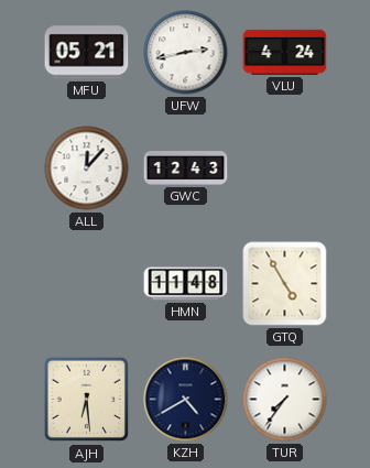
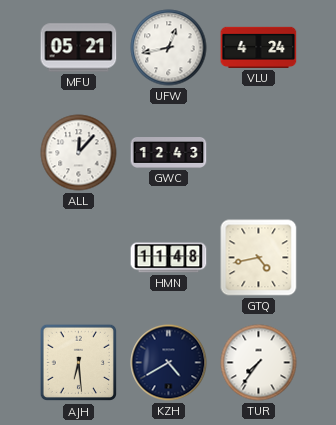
UFW: 2:43 -> 12:43 (169, 48)
GTQ: 4:55 -> 4:43 (259, 258)
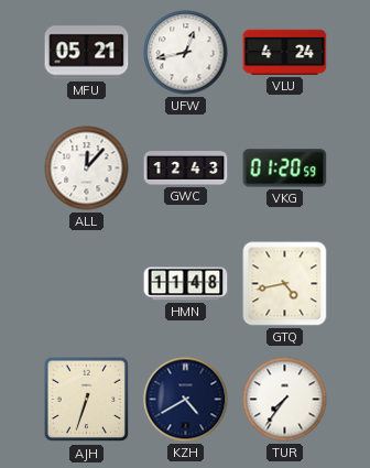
VKG: none -> 01:20 (285, 168)
AJH: 6:29 -> 6:33 (87, 400)
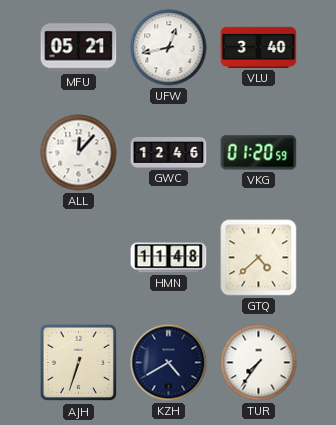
VLU: 4:24 -> 3:40 (259, 47)
GWC: 12:43 -> 12:46 (169, 153)
GTQ: 4:43 -> 4:38 (259, 258)
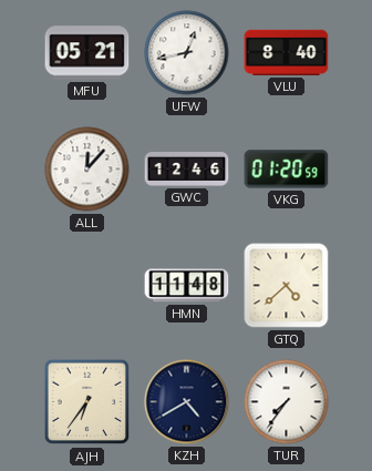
VLU: 3:40 -> 8:40 (287, 52)
AJH: 6:33 -> 6:36 (87, 402)
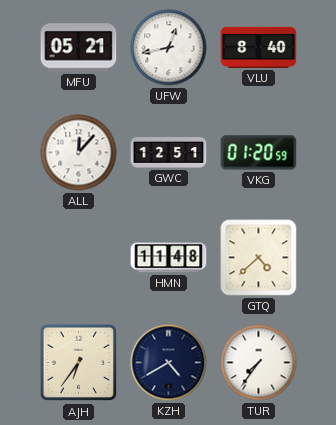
GWC: 12:46 -> 12:51 (169, 153)
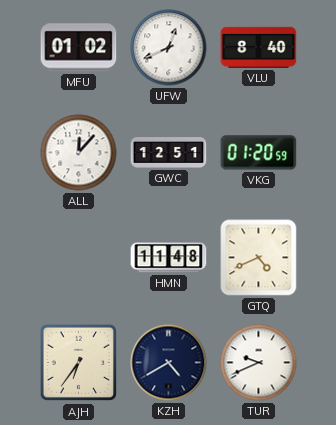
MFU: 05:21 -> 01:02 (79, 48)
UFW: 12:43 -> 12:41 (169, 48)
GTQ: 4:38 -> 4:41 (259, 258)
TUR: 7:36 -> 9:41 (259, 363)
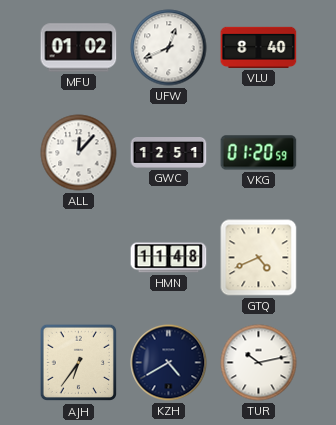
TUR: 9:41 -> 10:13 (259, 363)
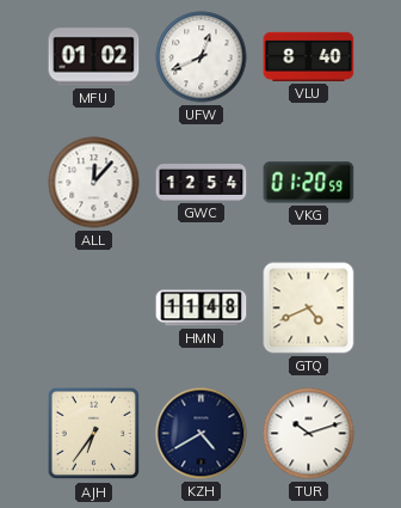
GWC: 12:51 -> 12:54 (202, 183)
TUR: 10:13 -> 10:12 (309, 434)
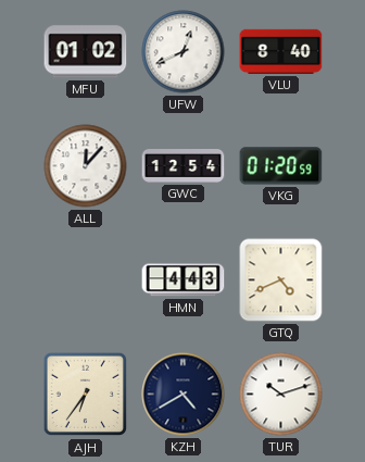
HMN: 11:48 -> 4:43 (184, 280)
